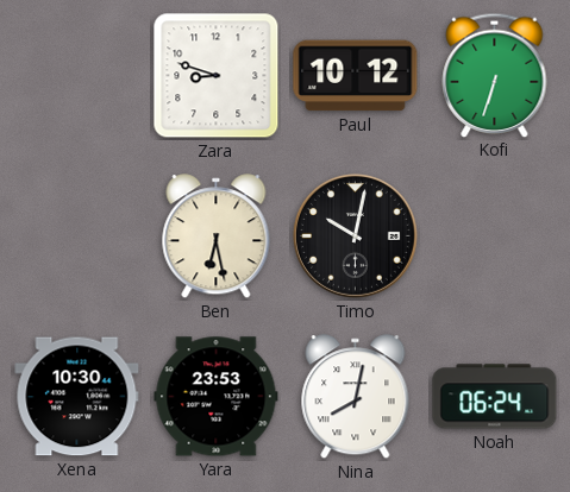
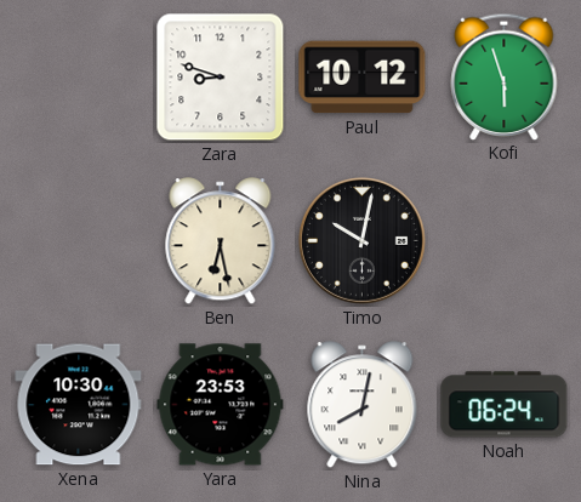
Kofi: 6:33 -> 5:57 (505, 76)
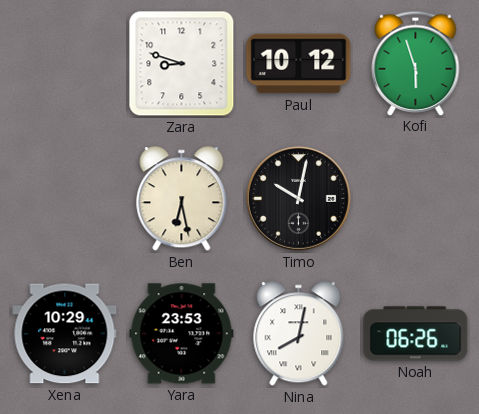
Xena: 10:30 -> 10:29 (65, 334)
Noah: 06:24 -> 06:26 (416, 334)
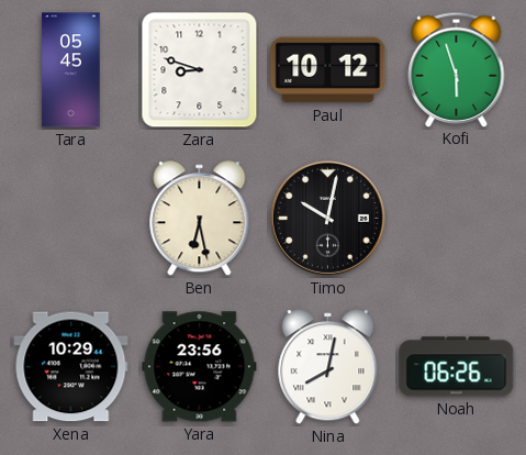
Tara: none -> 05:45 (71, 70)
Yara: 23:53 -> 23:56 (200, 367)
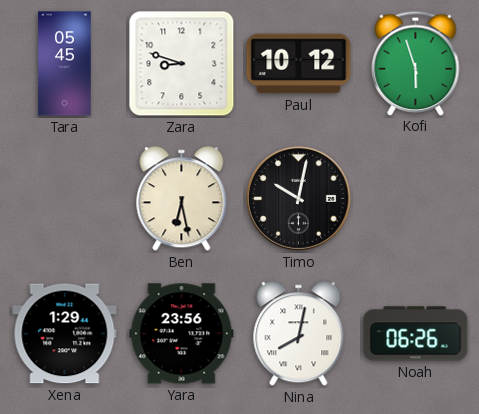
Xena: 10:29 -> 1:29 (65, 334)
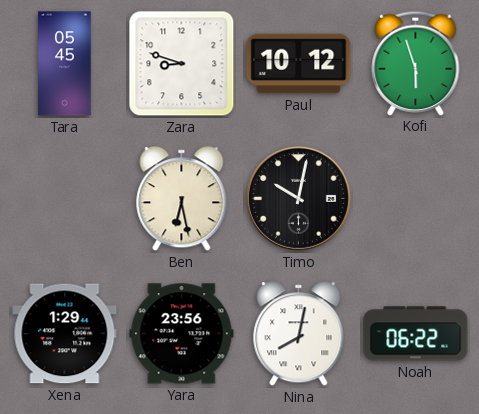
Noah: 06:26 -> 06:22 (416, 334)
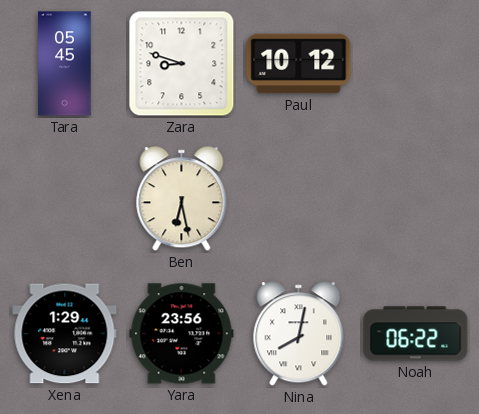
Kofi: 5:57 -> none (416, 63)
Timo: 10:02 -> none (298, 198)
